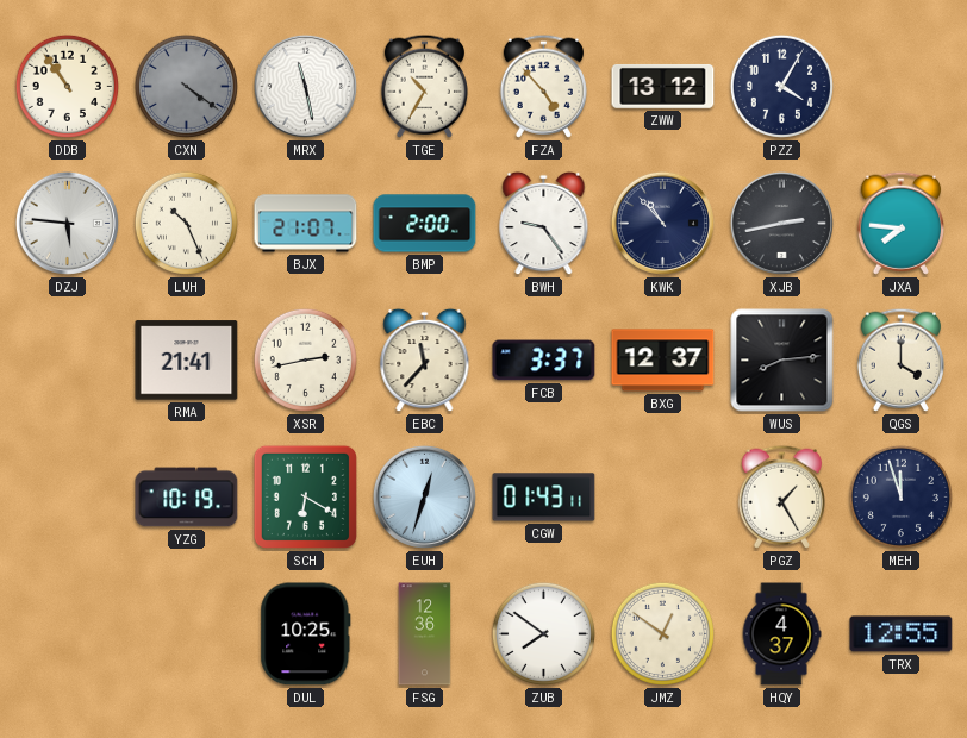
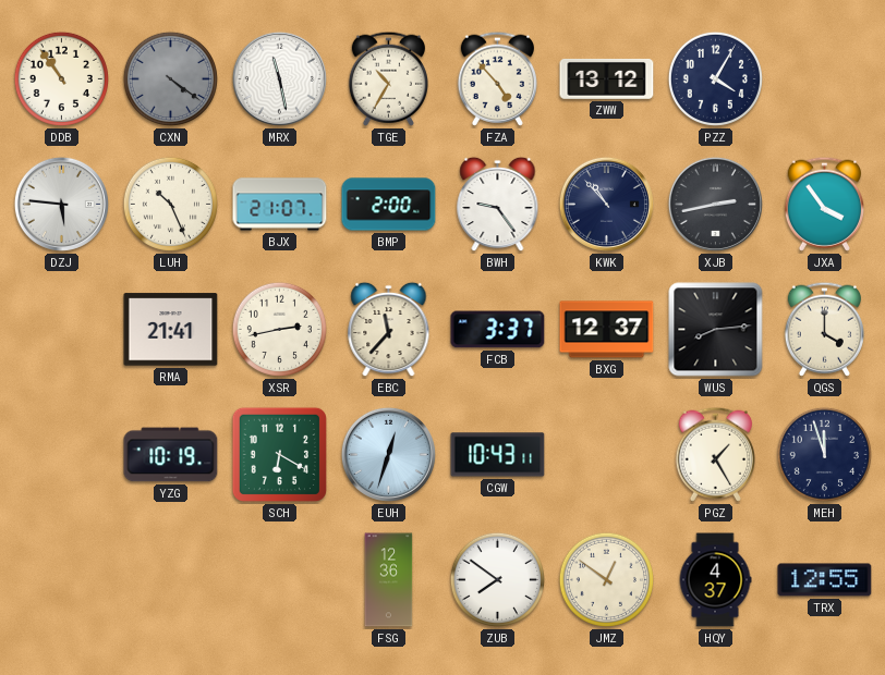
JXA: 7:46 -> 3:54 (824, 204)
CGW: 01:43 -> 10:43 (498, 455)
DUL: 10:25 -> none (306, 634)
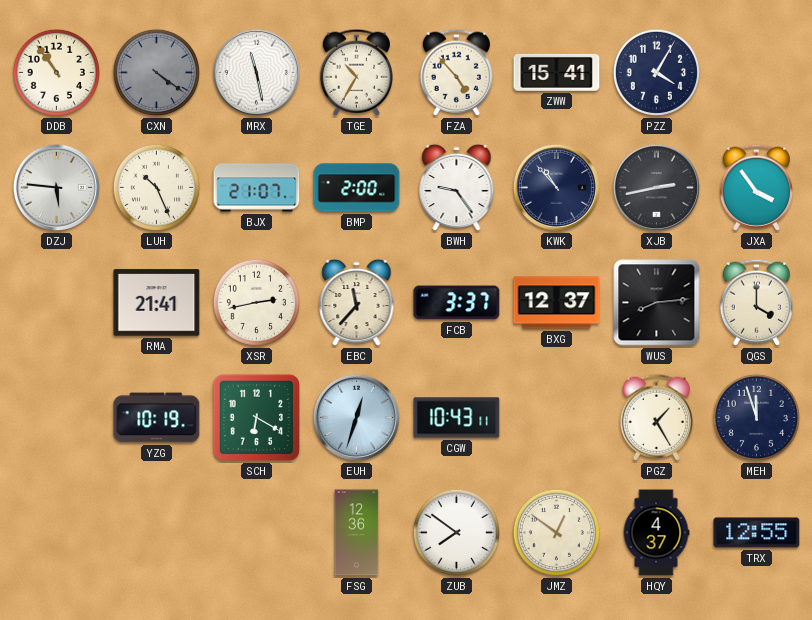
ZWW: 13:12 -> 15:41 (557, 73)
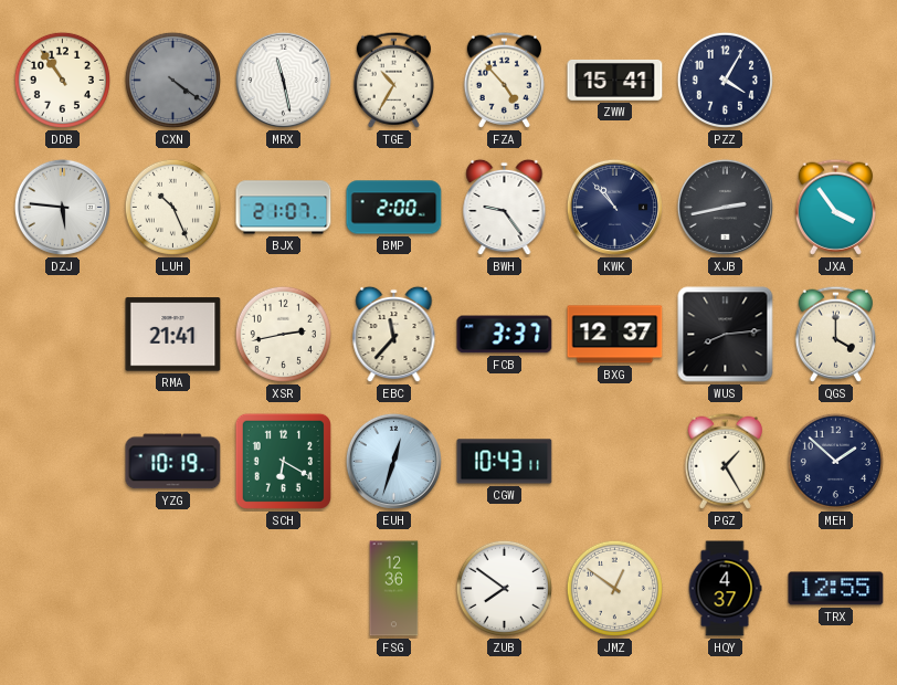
MEH: 11:57 -> 1:52 (835, 461)
